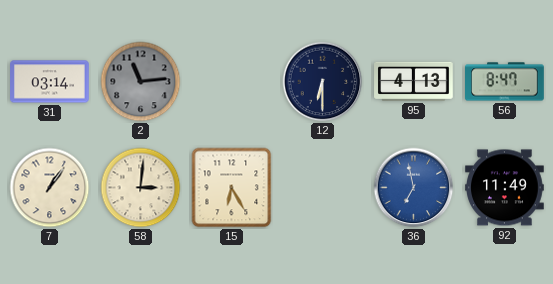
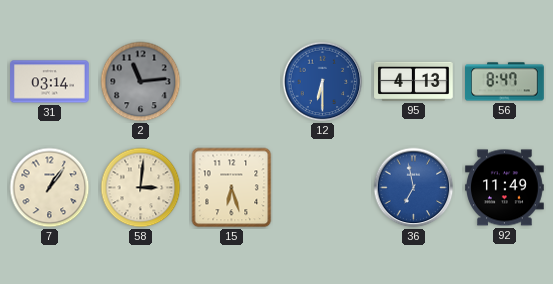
12 dial: navy -> blue (323, 82)
15: 6:25 -> 6:27 (232, 188)
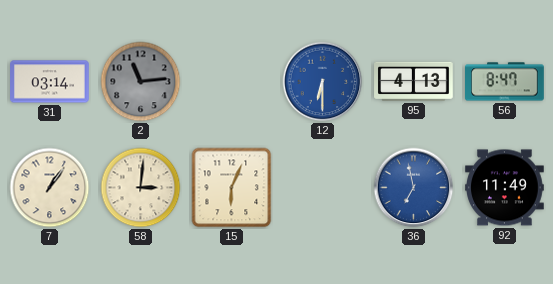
15: 6:27 -> 6:04 (232, 188)
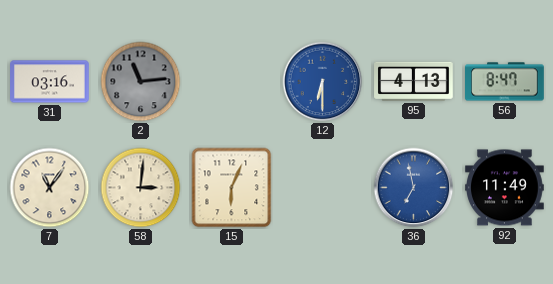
31: 03:14 -> 03:16 (50, 82)
7: 1:06 -> 11:06 (50, 188)
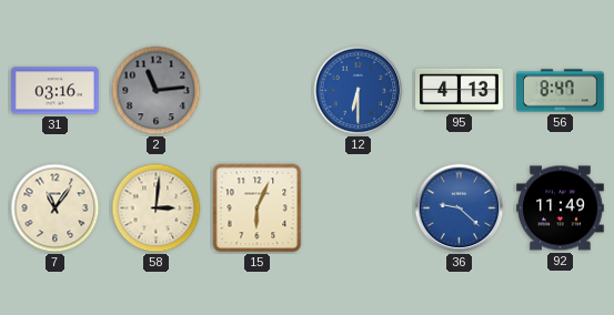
36: 6:58 -> 9:22 (460, 209)
